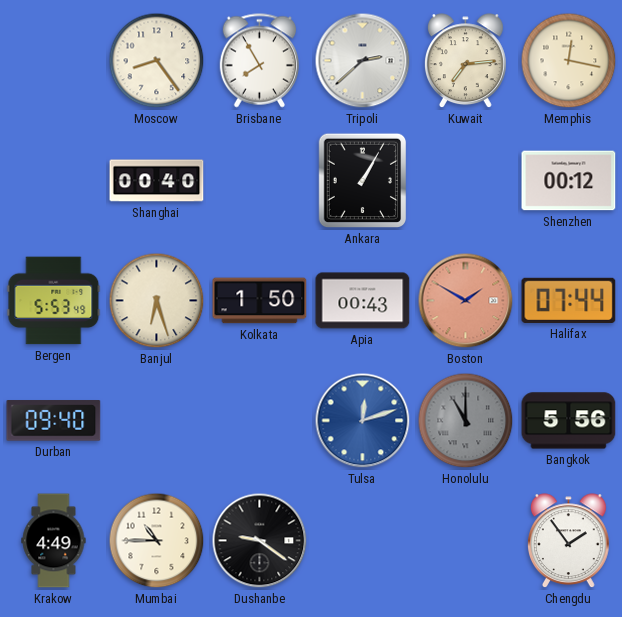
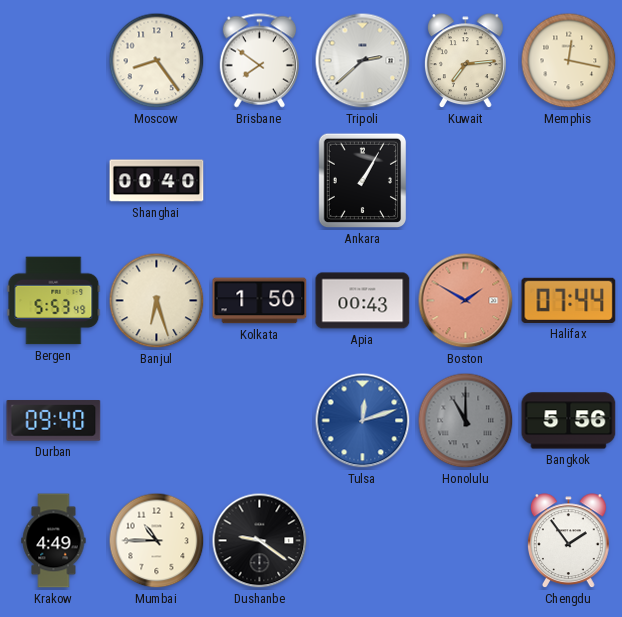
Brisbane: 7:55 -> 7:51 (259, 61)
Shenzhen: 00:12 -> none (569, 181)
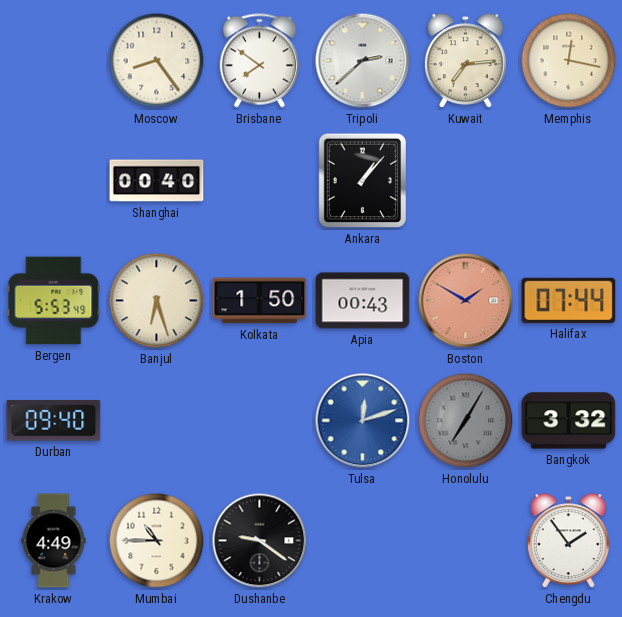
Ankara: 1:05 -> 1:07 (363, 181)
Honolulu: 11:00 -> 7:05 (466, 421)
Bangkok: 5:56 -> 3:32 (569, 421)
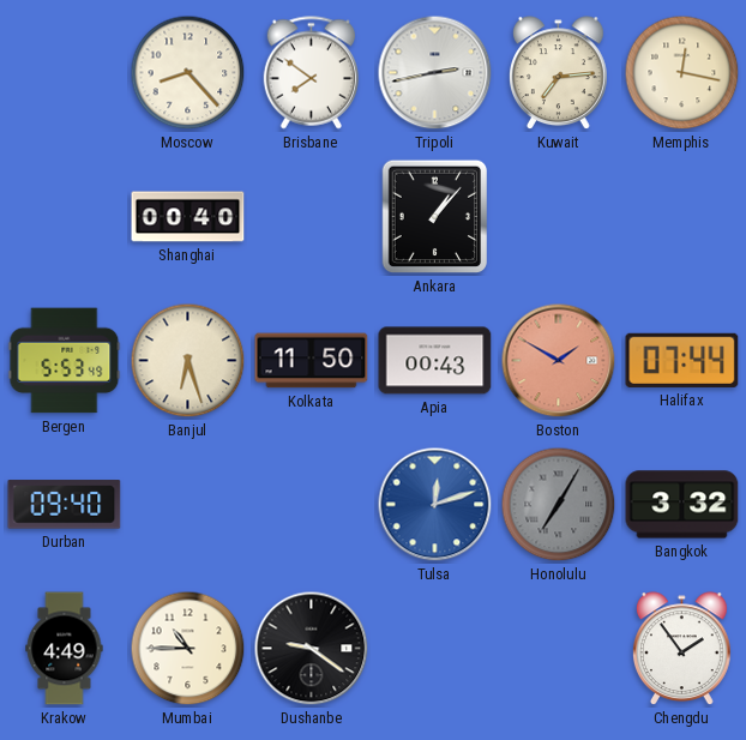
Moscow: 8:24 -> 8:23 (188, 73)
Tripoli: 2:38 -> 2:43 (435, 73)
Kolkata: 1:50 -> 11:50 (312, 361)
